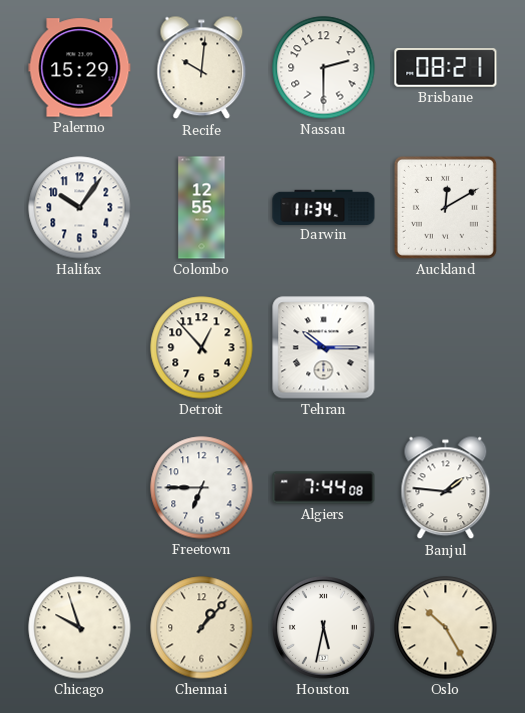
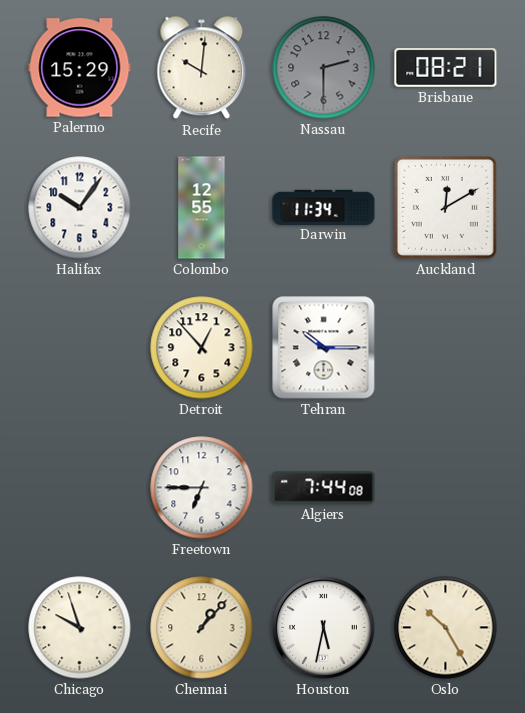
Nassau dial: white -> grey (324, 68)
Banjul: 1:46 -> none (446, 488)
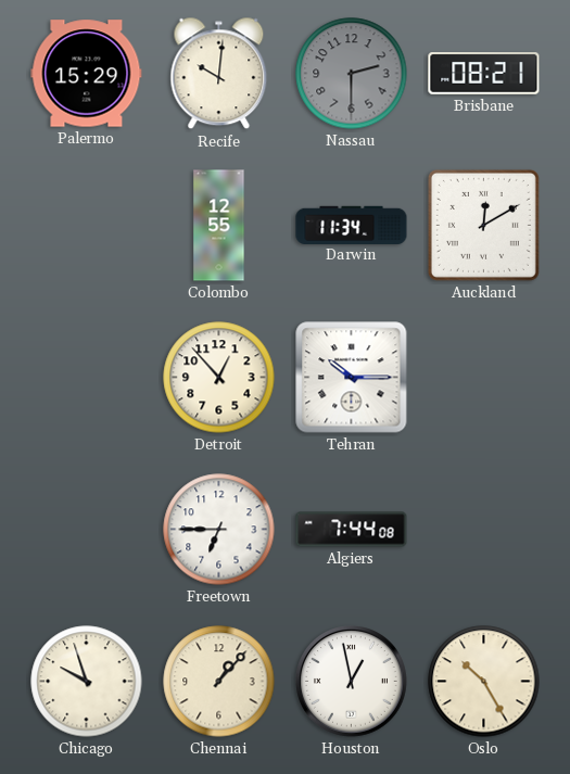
Halifax: 10:06 -> none (80, 208)
Houston: 5:32 -> 12:58 (352, 682)
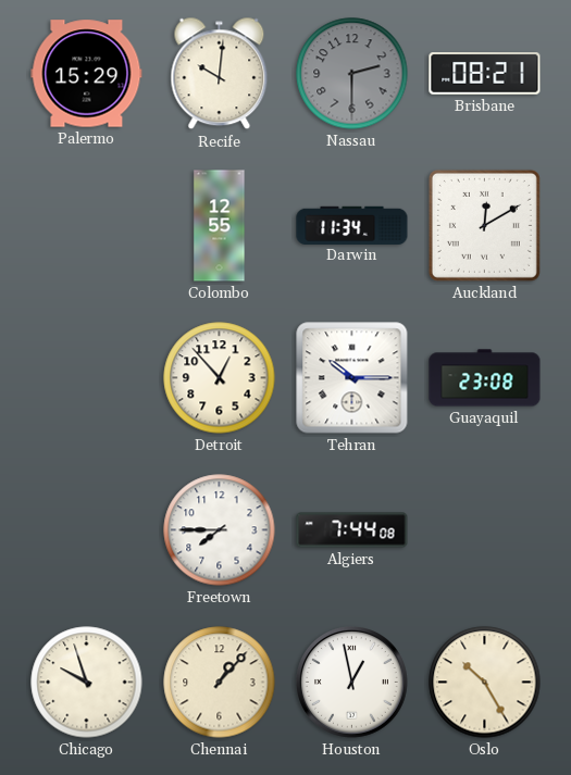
Guayaquil: none -> 23:08 (485, 378)
Freetown: 6:45 -> 7:45 (220, 530)
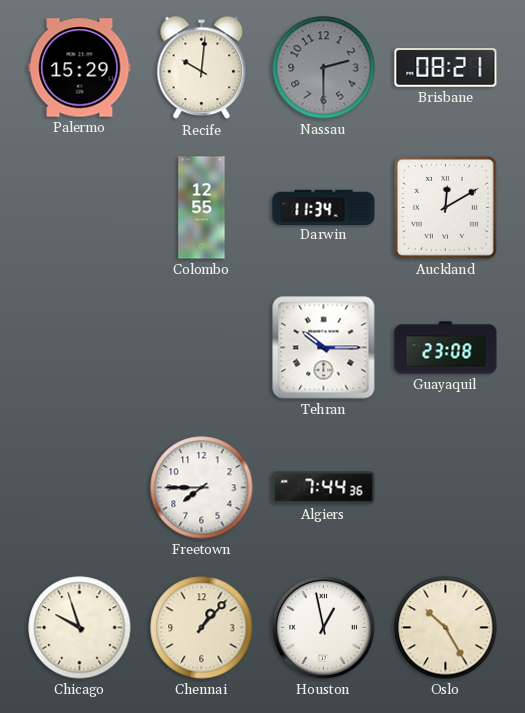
Detroit: 12:53 -> none (220, 378)
Algiers: 7:44:08 -> 7:44:36 (324, 488)
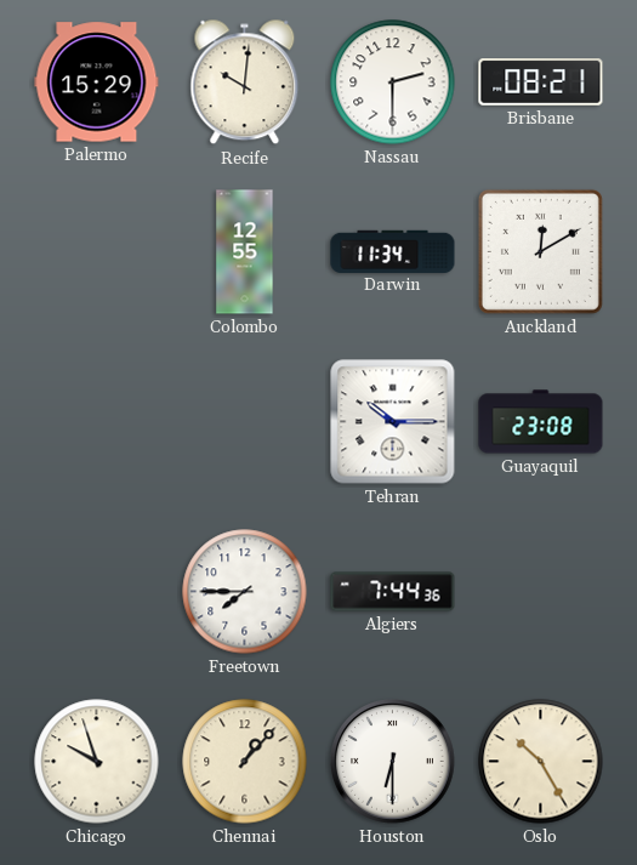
Nassau dial: grey -> white (393, 82)
Houston: 12:58 -> 6:30 (393, 762)
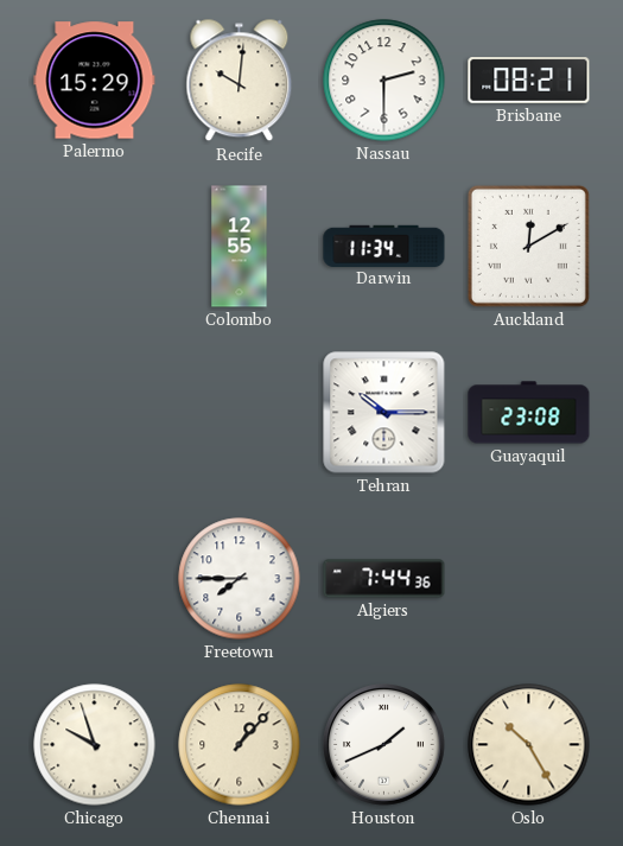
Houston: 6:30 -> 1:41 (384, 745)
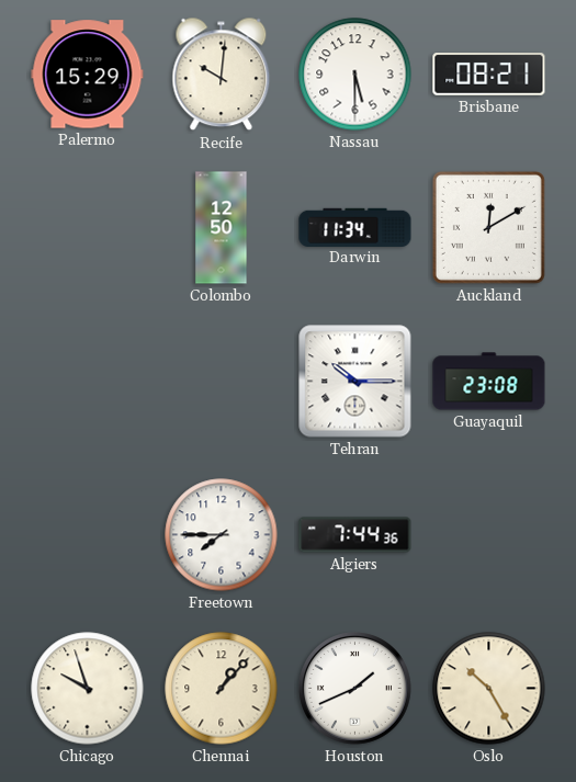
Nassau: 2:30 -> 5:30 (355, 75)
Colombo: 12:55 -> 12:50 (222, 228)
